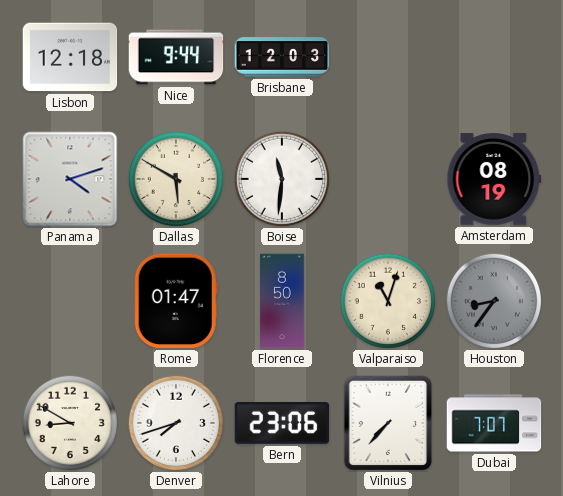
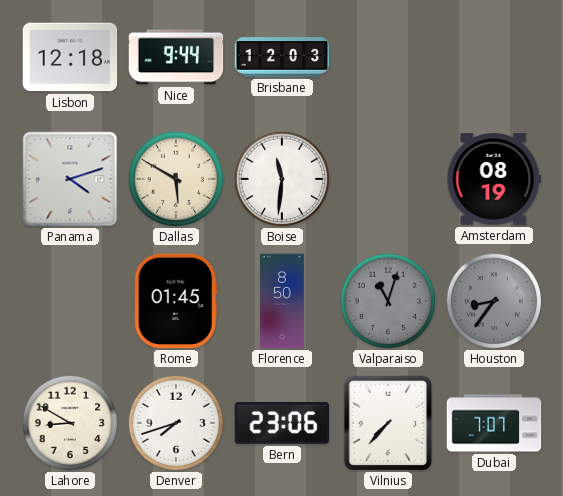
Rome: 01:47 -> 01:45 (176, 301)
Valparaiso dial: cream -> grey (387, 300)
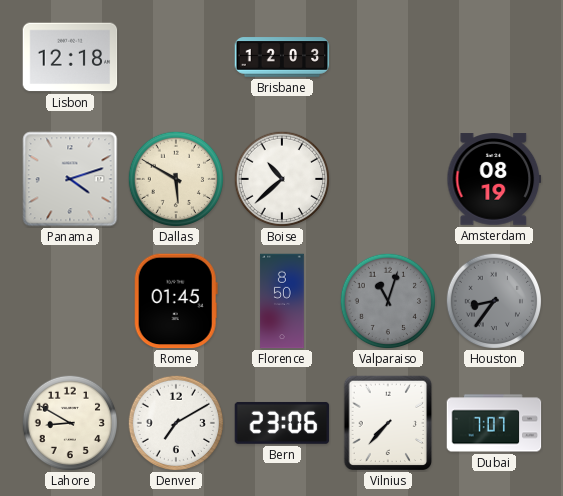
Nice: 9:44 -> none (176, 57)
Boise: 11:31 -> 10:38 (281, 178)
Denver: 7:42 -> 7:10 (175, 422)
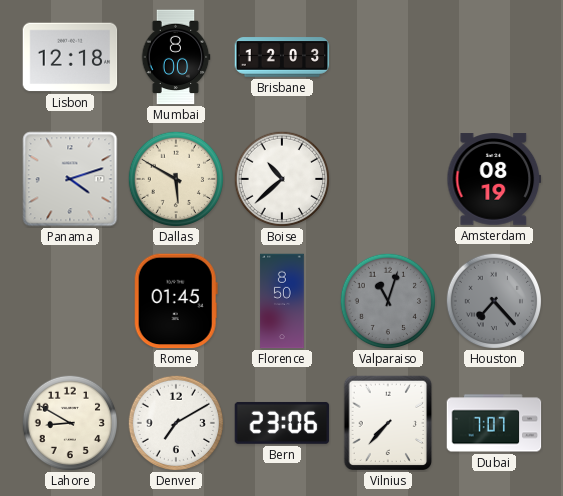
Mumbai: none -> 8:00 (176, 57)
Houston: 8:36 -> 7:23 (493, 300)
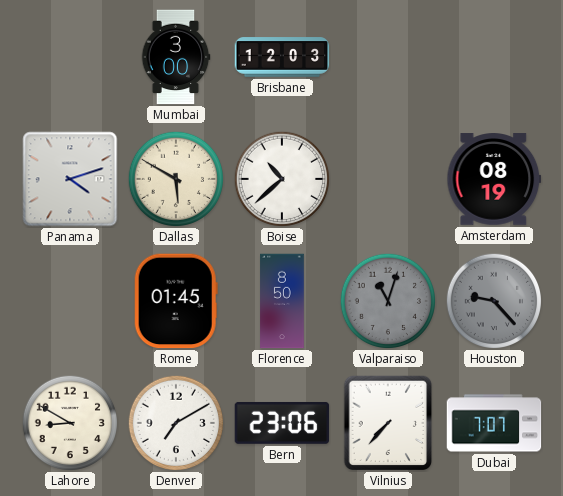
Lisbon: 12:18 -> none (70, 57)
Mumbai: 8:00 -> 3:00 (176, 57)
Houston: 7:23 -> 9:23 (493, 300)
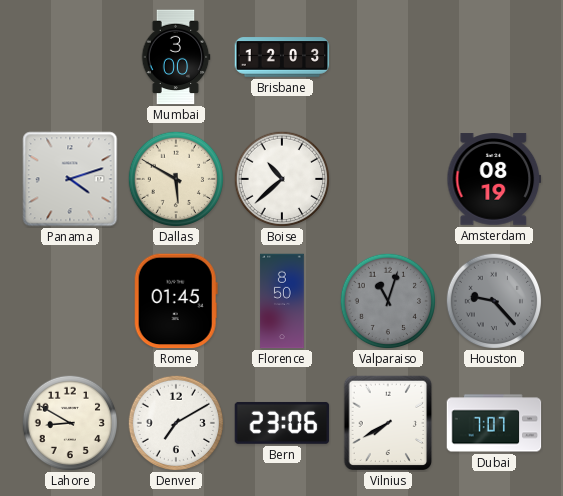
Vilnius: 7:37 -> 7:40 (388, 423)
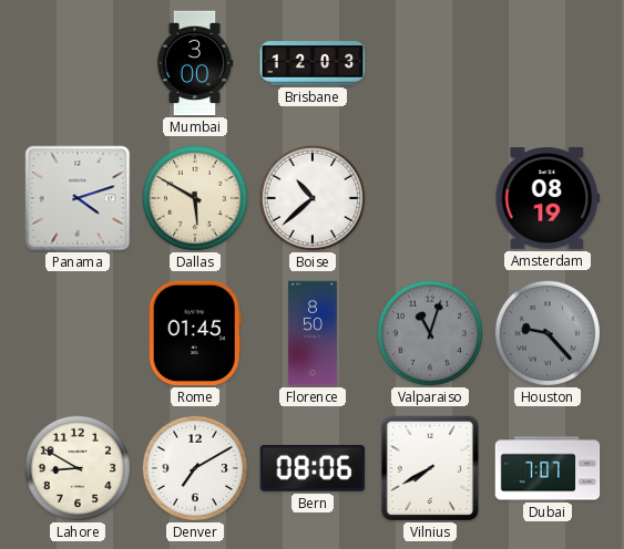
Bern: 23:06 -> 08:06 (313, 468)
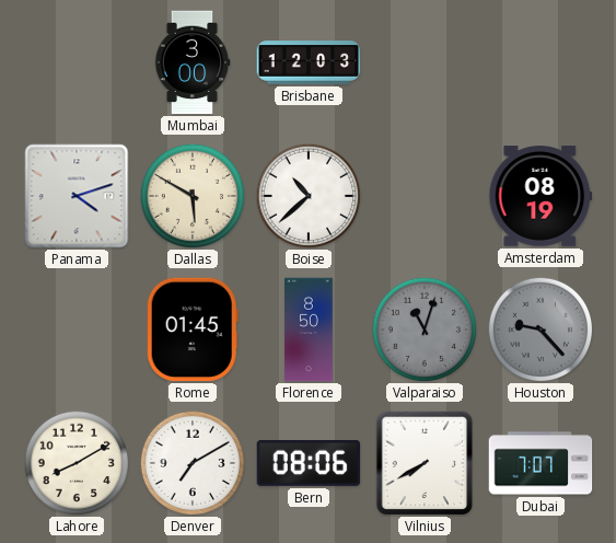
Lahore: 8:50 -> 8:10 (75, 462)
